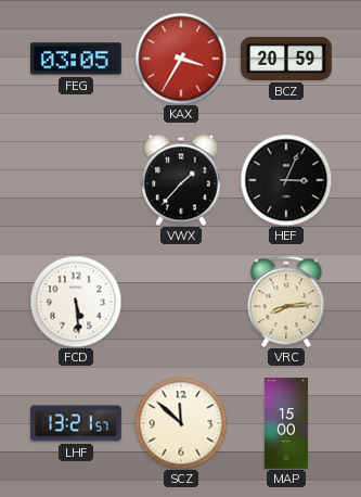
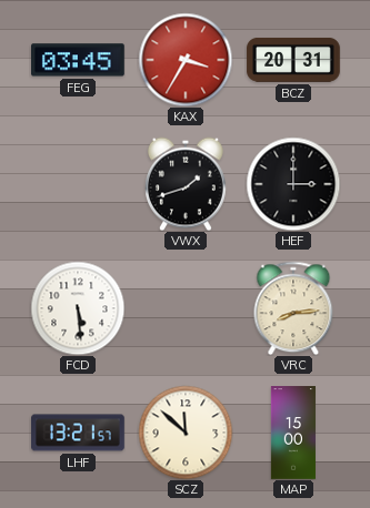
FEG: 03:05 -> 03:45 (79, 60)
BCZ: 20:59 -> 20:31 (293, 60)
VWX: 1:37 -> 1:42 (187, 184)
HEF: 3:04 -> 3:00 (293, 184)
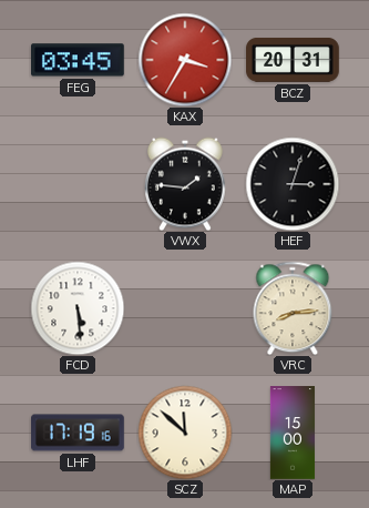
VWX: 1:42 -> 1:46 (186, 184)
HEF: 3:00 -> 3:03 (293, 184)
LHF: 13:21 -> 17:19 (78, 433)
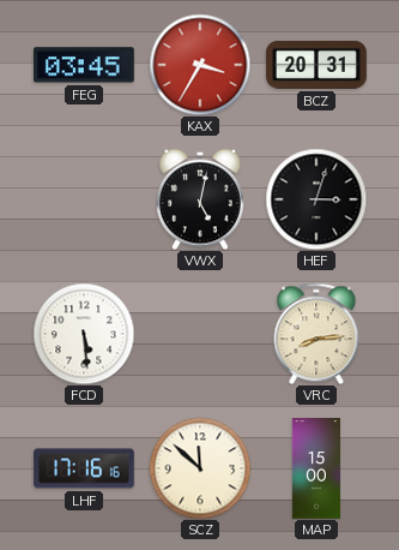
VWX: 1:46 -> 5:02 (201, 199)
LHF: 17:19 -> 17:16 (84, 468)
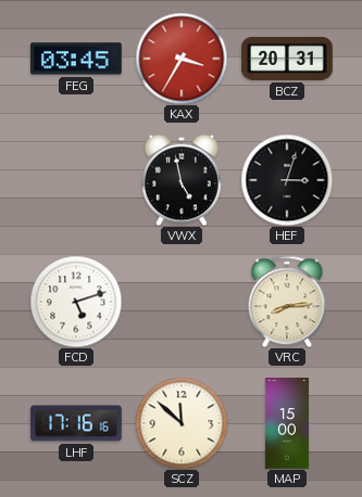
VWX: 5:02 -> 4:58 (183, 180)
FCD: 5:29 -> 5:12 (76, 302)
